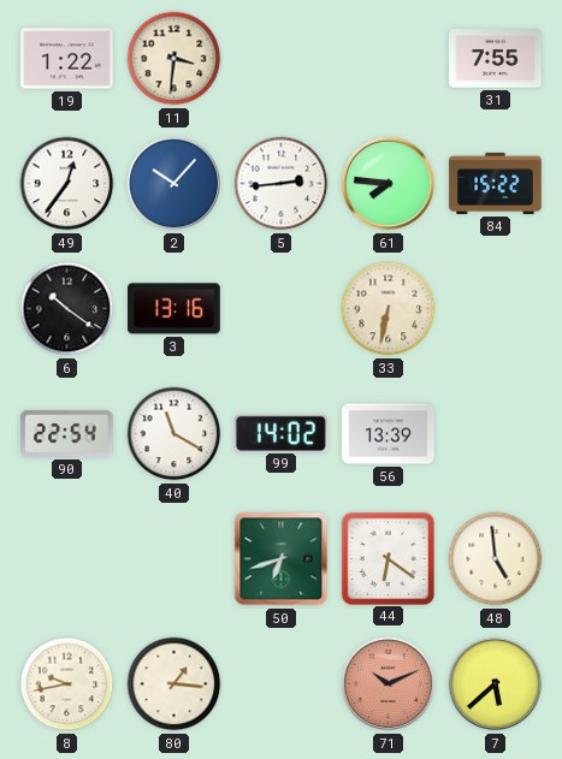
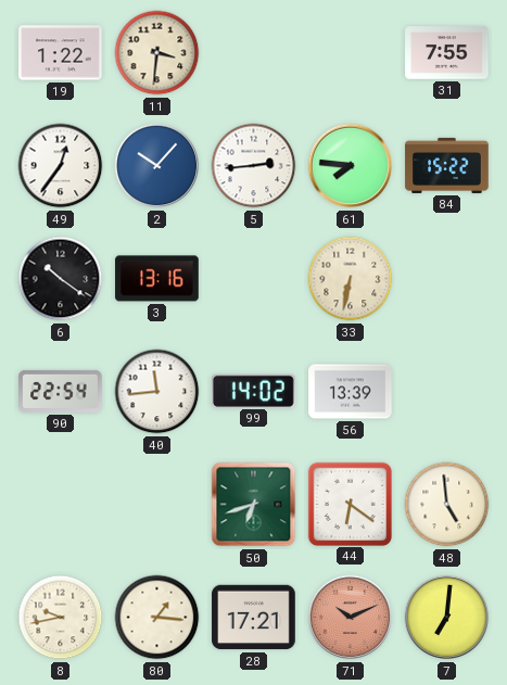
40: 11:20 -> 11:44 (157, 392)
28: none -> 17:21 (254, 618)
7: 5:38 -> 7:01 (447, 618)
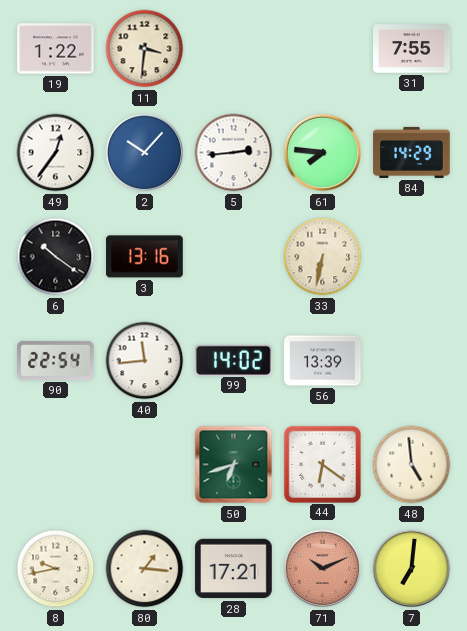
84: 15:22 -> 14:29 (412, 152)
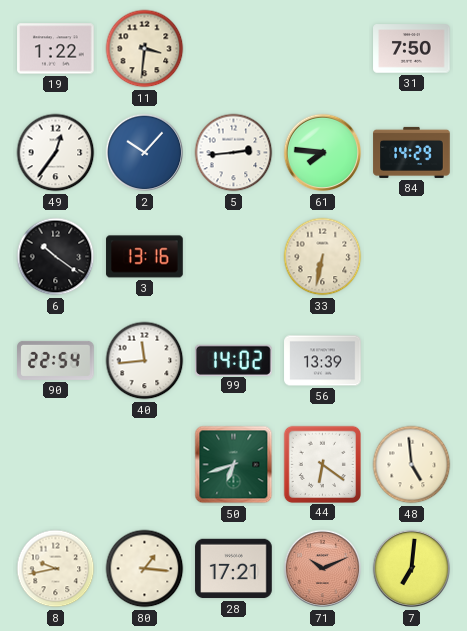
31: 7:55 -> 7:50 (412, 49)
